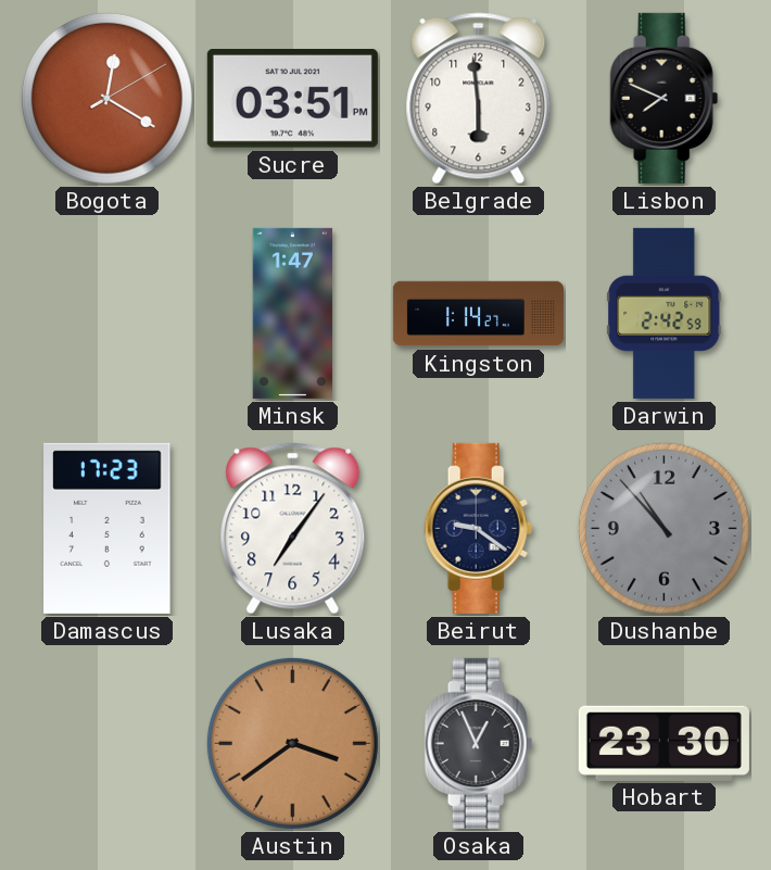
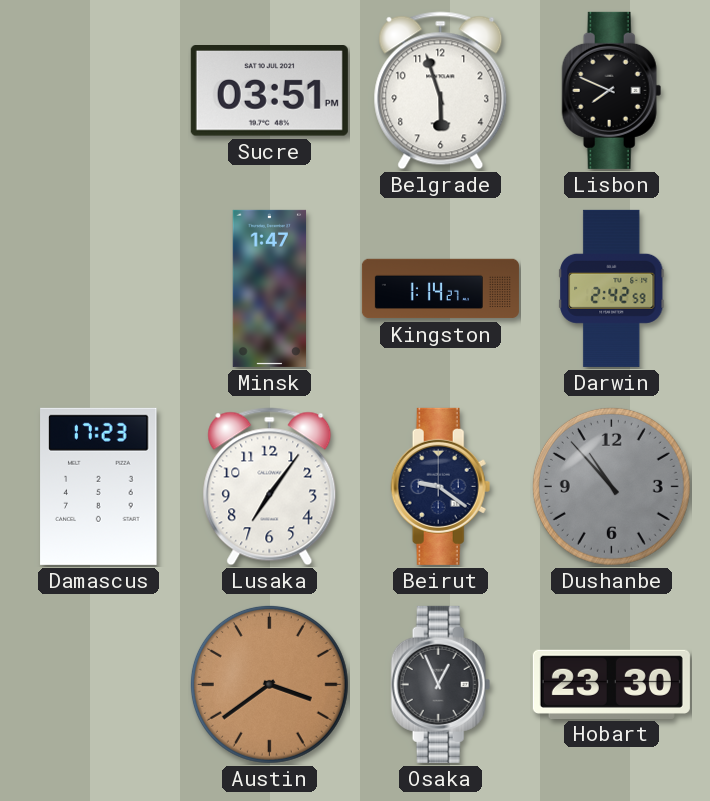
Bogota: 12:20 -> none (106, 98)
Belgrade: 5:59 -> 5:57 (441, 91)
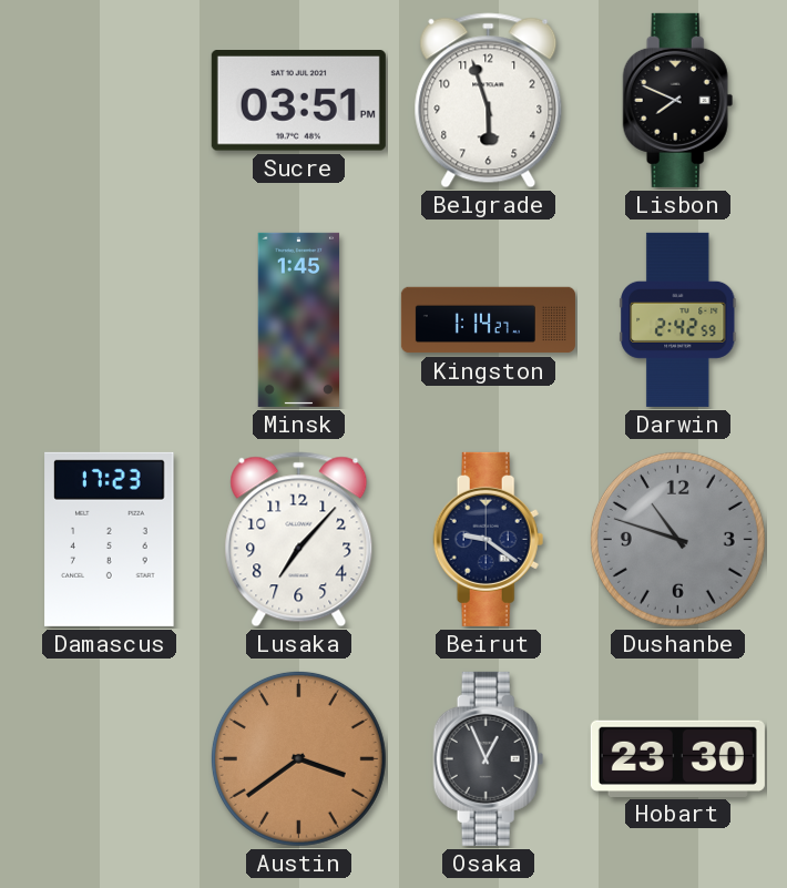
Minsk: 1:47 -> 1:45 (299, 319)
Lusaka: 7:06 -> 7:07 (299, 540)
Dushanbe: 10:53 -> 10:48 (677, 539)
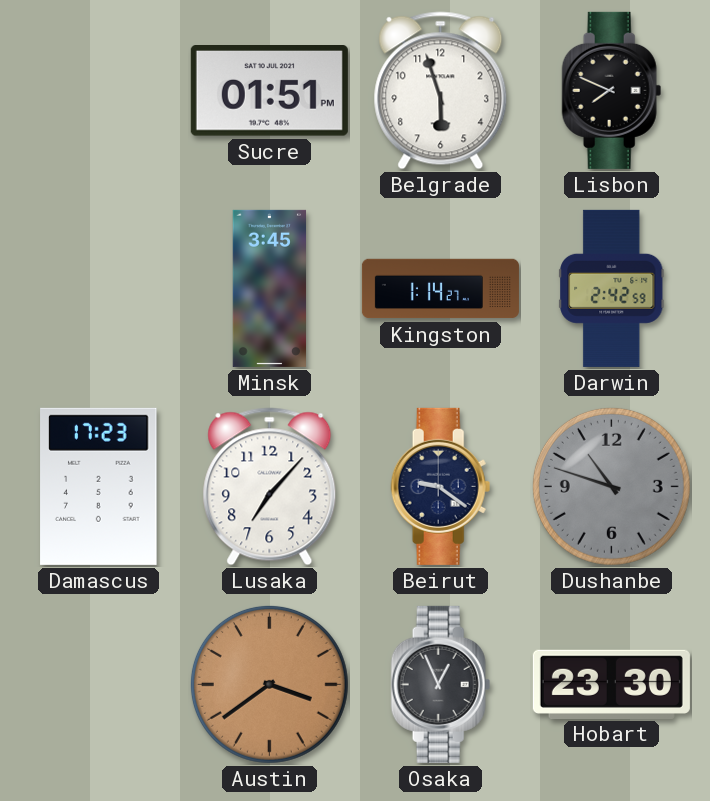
Sucre: 03:51 -> 01:51 (269, 91)
Minsk: 1:45 -> 3:45 (270, 288)
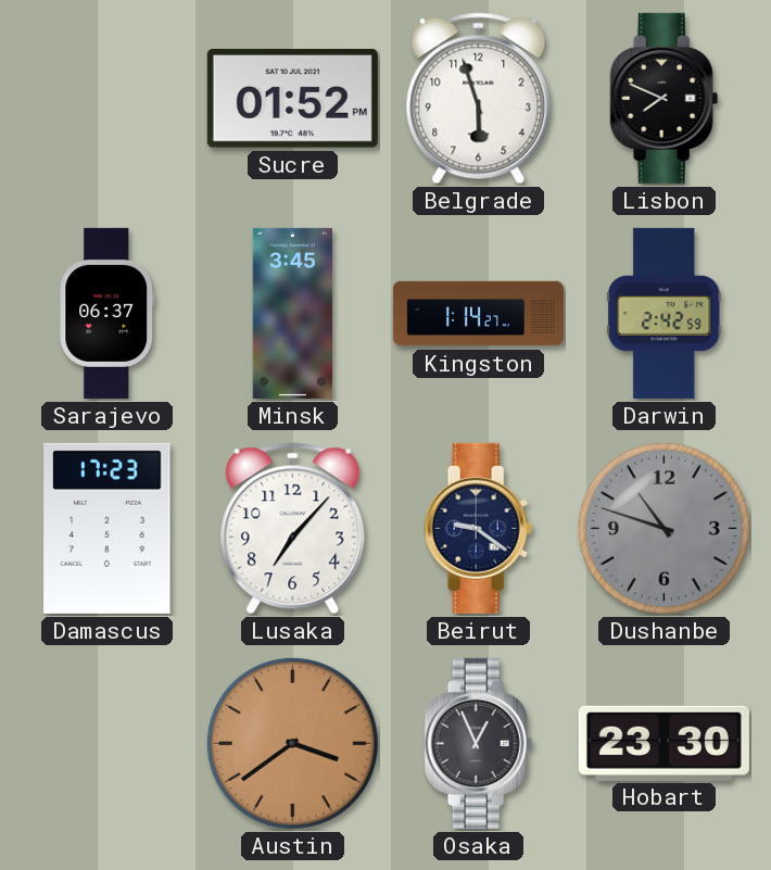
Sucre: 01:51 -> 01:52 (292, 99)
Sarajevo: none -> 06:37 (108, 313)
